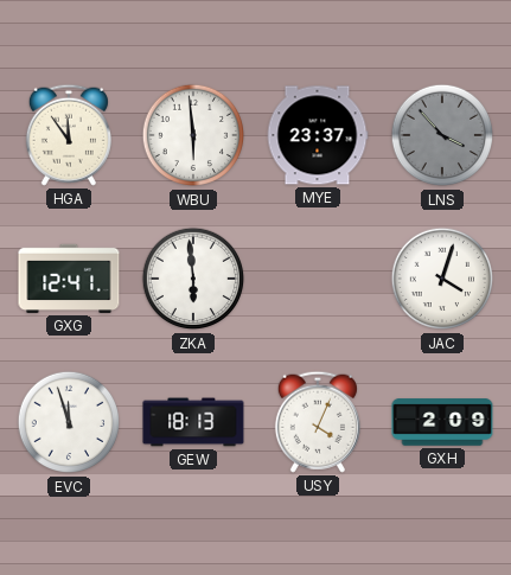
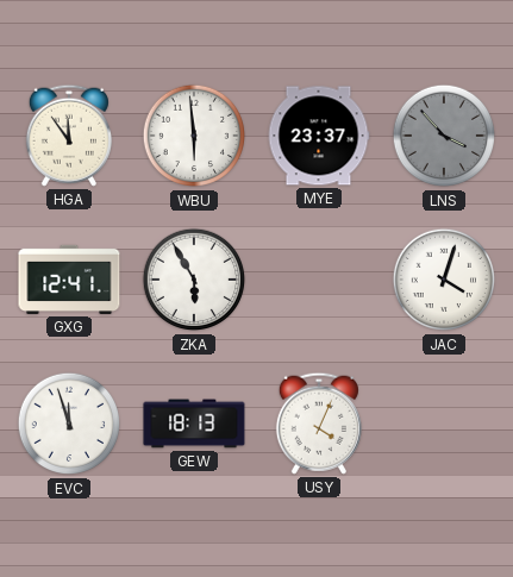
ZKA: 5:59 -> 5:55 (194, 280)
GXH: 2:09 -> none (442, 422)
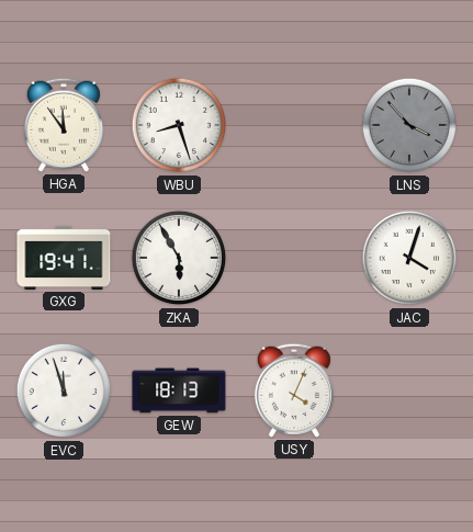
WBU: 5:59 -> 8:27 (179, 125)
MYE: 23:37 -> none (319, 136)
GXG: 12:41 -> 19:41 (64, 258)
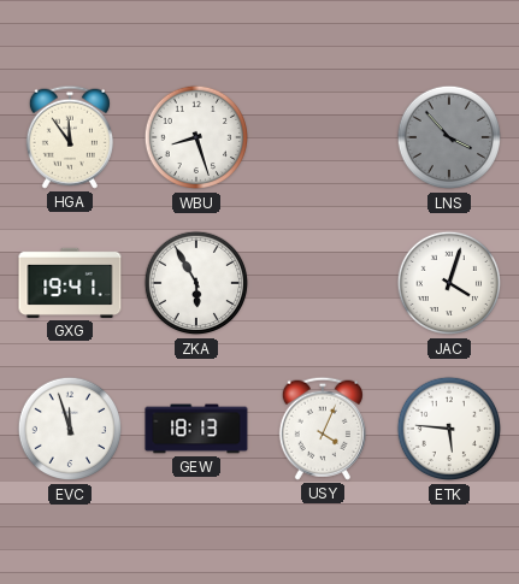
ETK: none -> 5:46 (449, 429)
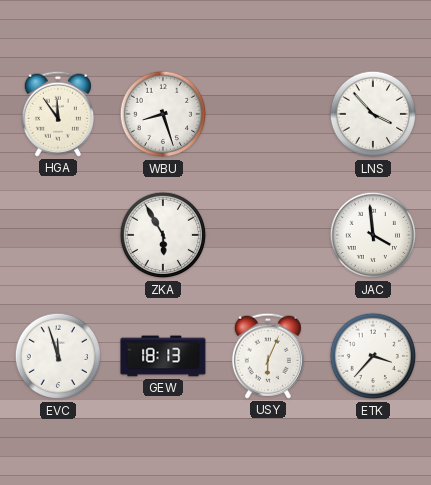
LNS dial: grey -> white (373, 114)
GXG: 19:41 -> none (70, 283)
JAC: 4:03 -> 3:59 (373, 235)
USY: 4:04 -> 6:04 (268, 356)
ETK: 5:46 -> 3:37 (373, 356)
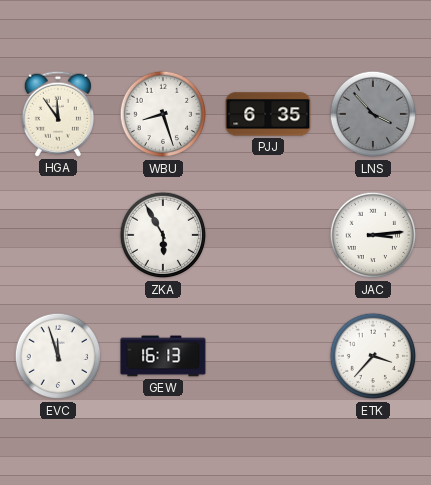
PJJ: none -> 6:35 (268, 114)
LNS dial: white -> grey (373, 114)
JAC: 3:59 -> 3:14 (373, 235)
GEW: 18:13 -> 16:13 (163, 356)
USY: 6:04 -> none (268, 356)
